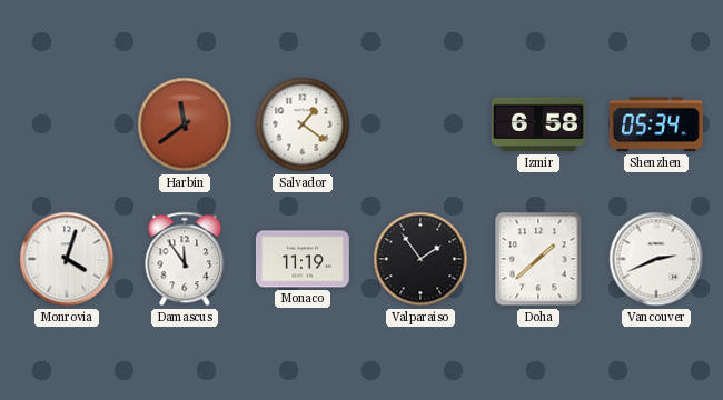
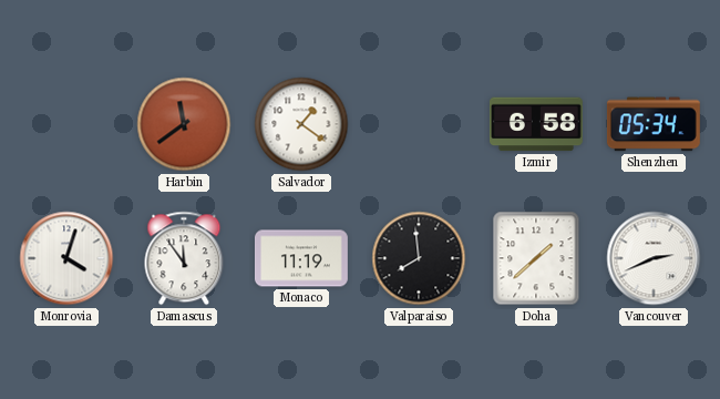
Valparaiso: 1:54 -> 7:59 (419, 258)
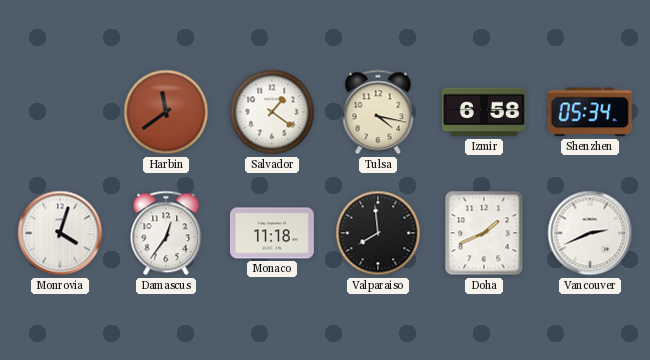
Tulsa: none -> 4:17 (378, 112)
Damascus: 11:54 -> 12:36 (166, 233)
Monaco: 11:19 -> 11:18 (272, 233)
Doha: 1:38 -> 1:41 (484, 233)
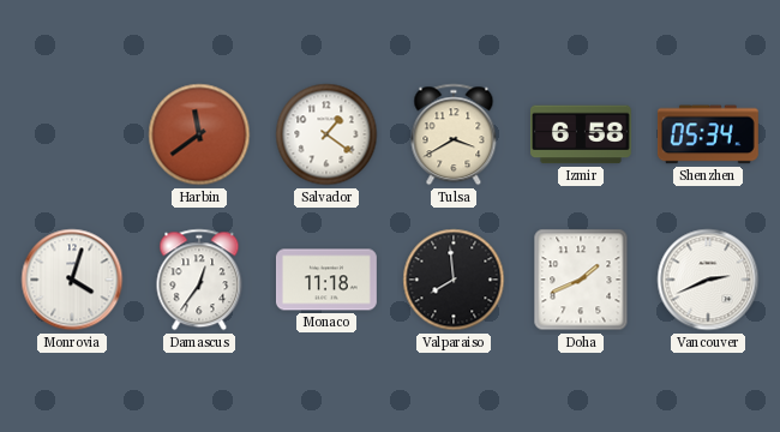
Tulsa: 4:17 -> 3:40 (454, 134)
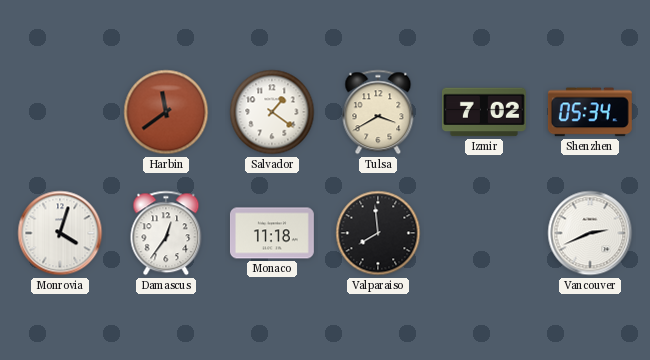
Izmir: 6:58 -> 7:02 (484, 112)
Doha: 1:41 -> none (581, 280)
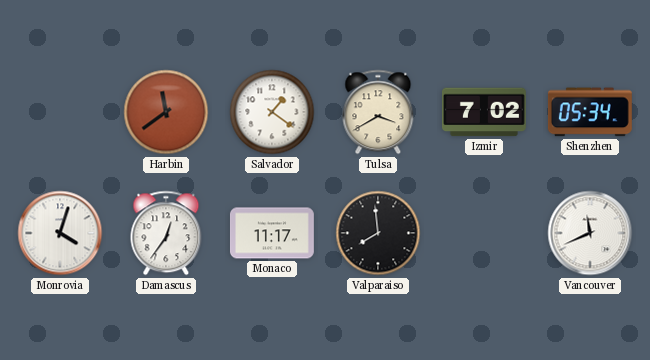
Monaco: 11:18 -> 11:17 (272, 233)
Vancouver: 2:41 -> 11:41 (590, 233)
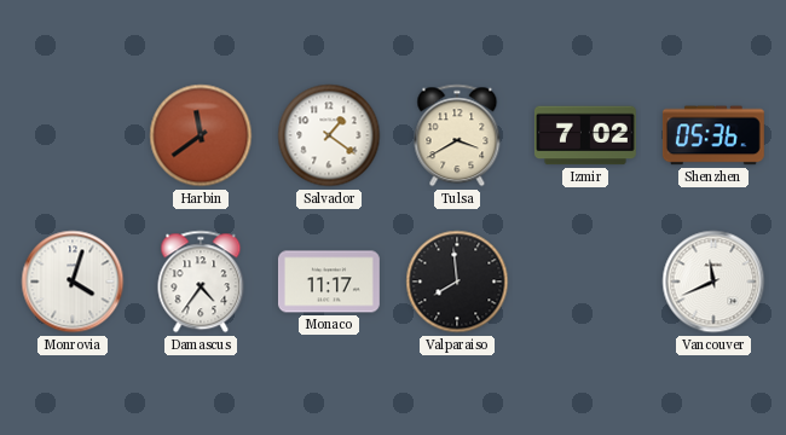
Shenzhen: 05:34 -> 05:36 (713, 135)
Damascus: 12:36 -> 4:36 (201, 282)
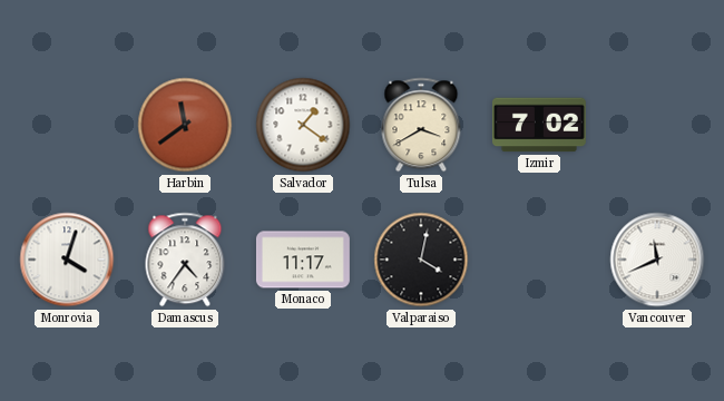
Shenzhen: 05:36 -> none (713, 135)
Valparaiso: 7:59 -> 4:02 (421, 260)
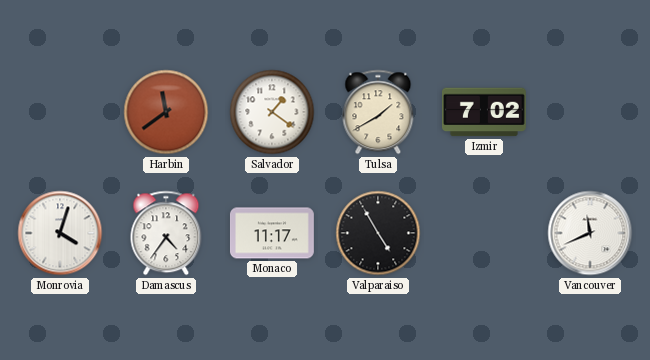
Tulsa: 3:40 -> 1:40 (378, 112)
Valparaiso: 4:02 -> 4:55 (378, 233)
